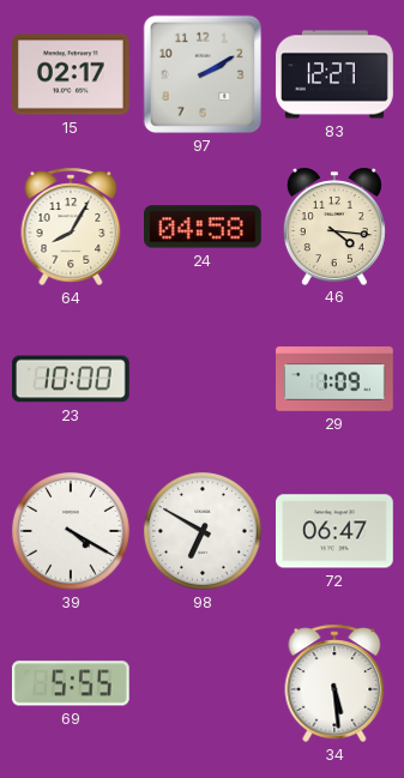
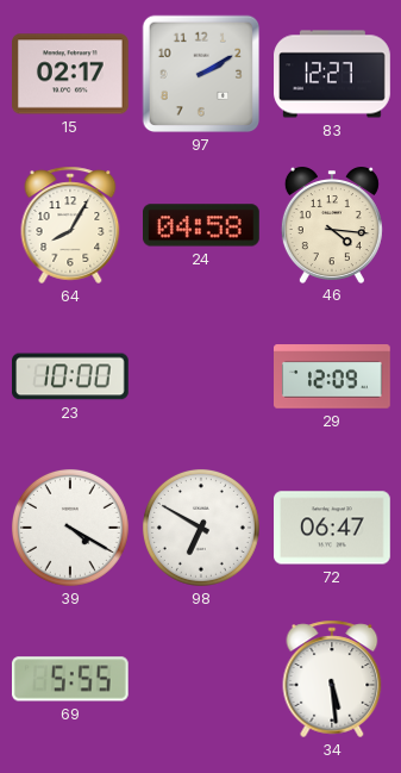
29: 1:09 -> 12:09 (333, 376)
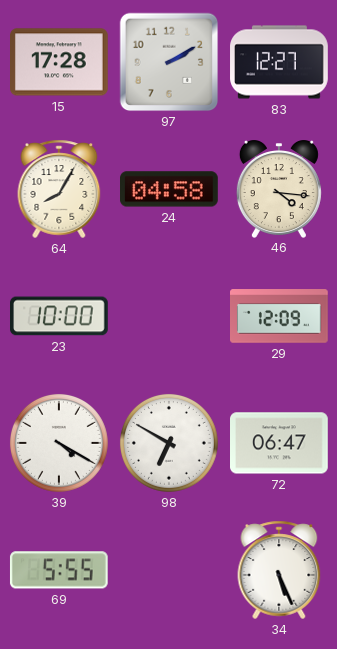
15: 02:17 -> 17:28 (60, 62)
34: 5:29 -> 5:26 (279, 570)
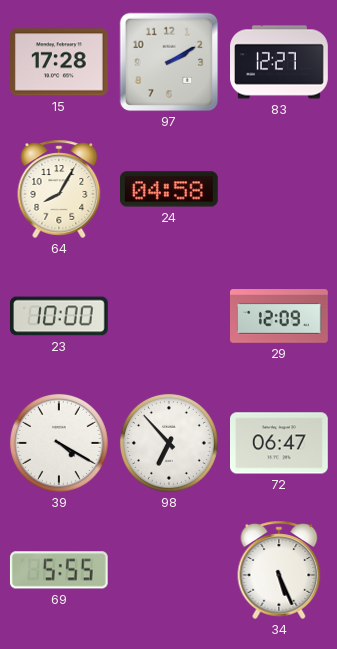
46: 4:16 -> none (279, 189)
98: 6:50 -> 6:53 (169, 443)
